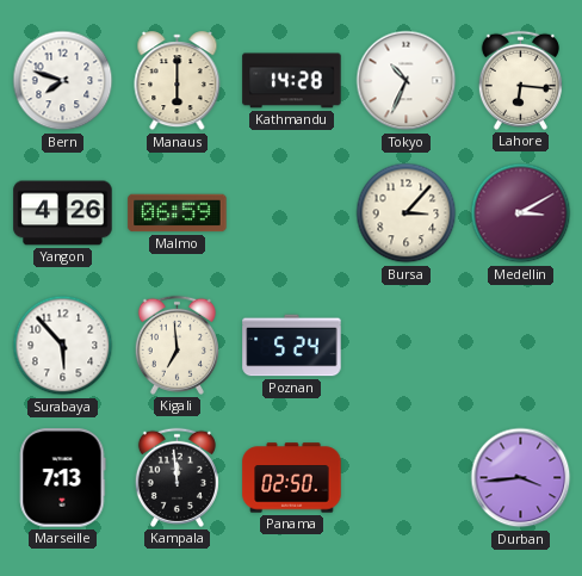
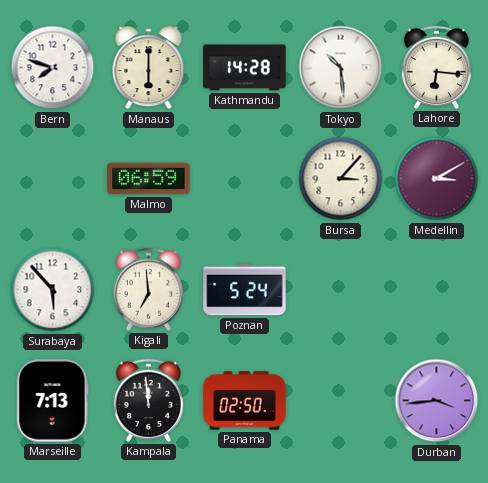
Tokyo: 10:34 -> 10:29 (341, 68)
Yangon: 4:26 -> none (63, 213)
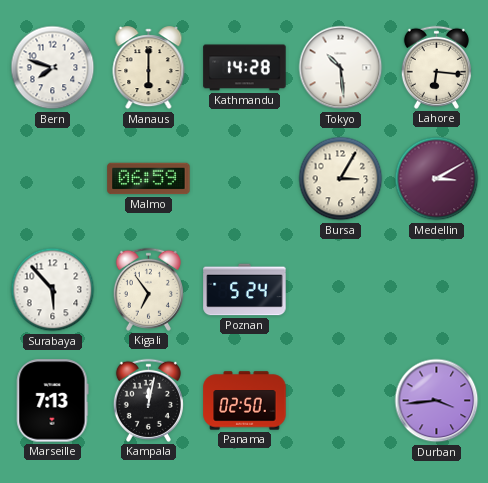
Bursa: 3:07 -> 3:05 (341, 179)
Kigali: 6:59 -> 6:54 (148, 289)
Kampala: 11:59 -> 12:02 (148, 400)
